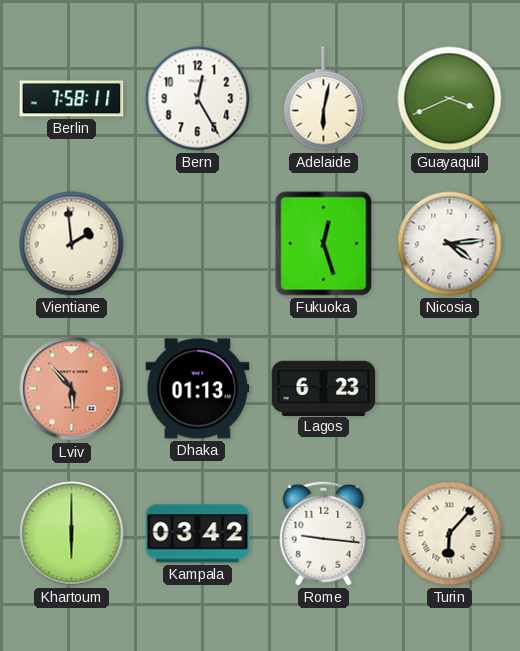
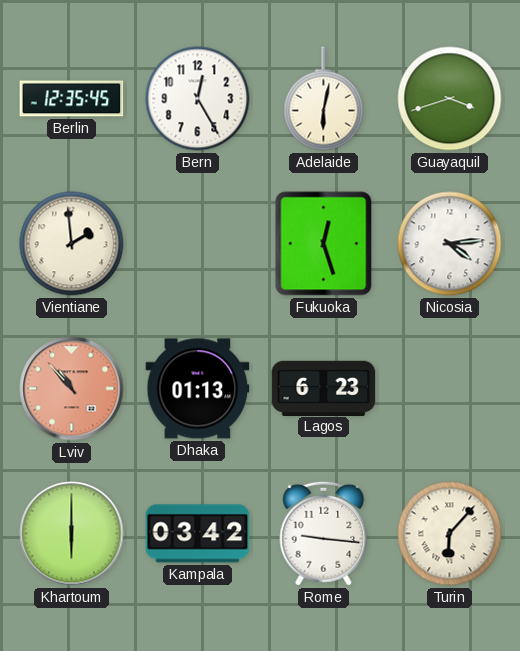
Berlin: 7:58 -> 12:35 (72, 99)
Guayaquil: 3:41 -> 3:42 (450, 99)
Lviv: 5:53 -> 10:53 (72, 389)
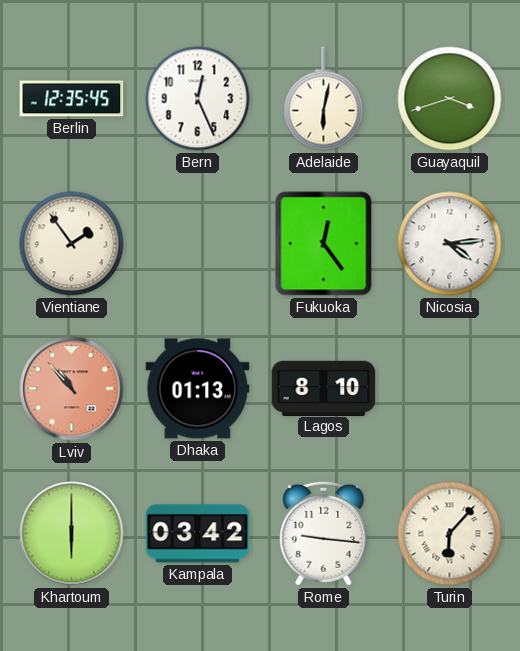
Bern: 12:25 -> 12:26 (198, 99)
Vientiane: 1:59 -> 1:54 (72, 244)
Fukuoka: 12:27 -> 12:24 (324, 244)
Lagos: 6:23 -> 8:10 (324, 388)
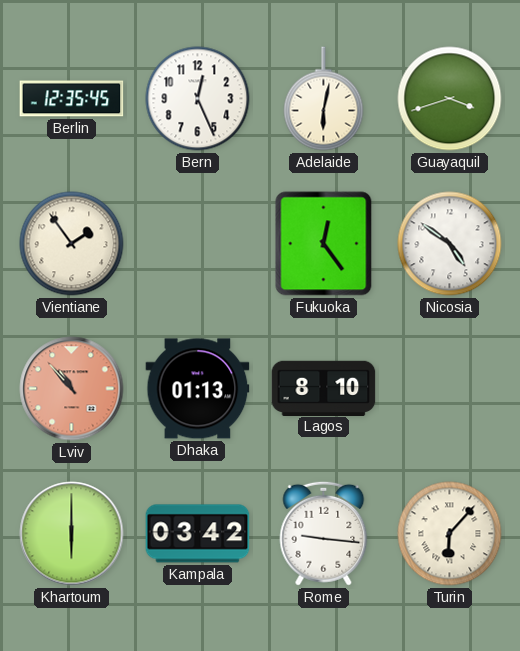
Nicosia: 4:14 -> 4:51 (450, 244)
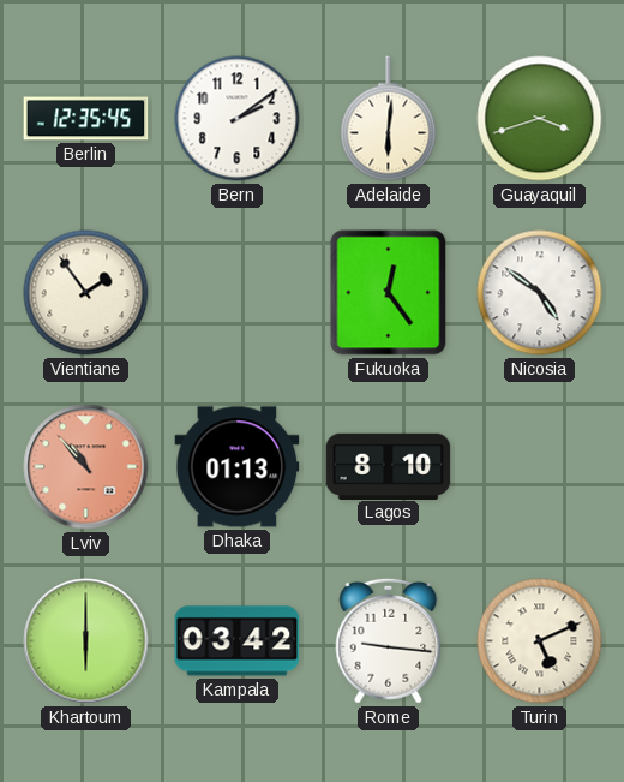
Bern: 12:26 -> 2:09 (238, 119)
Adelaide: 6:02 -> 6:01 (389, 119)
Turin: 6:07 -> 5:11 (540, 641)
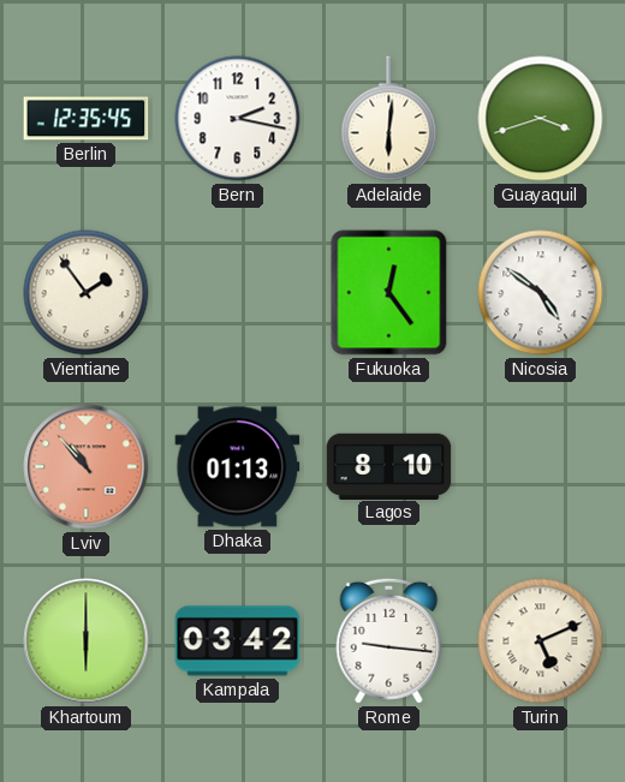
Bern: 2:09 -> 2:17 (238, 119)
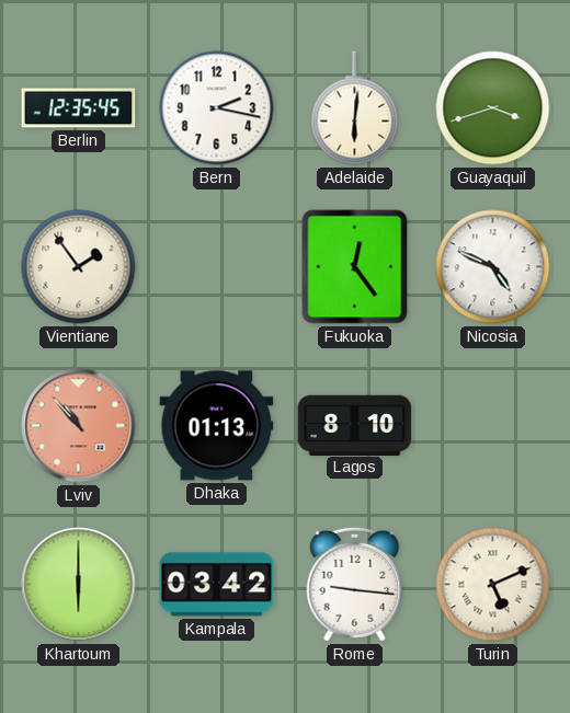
Nicosia: 4:51 -> 4:49 (493, 267)
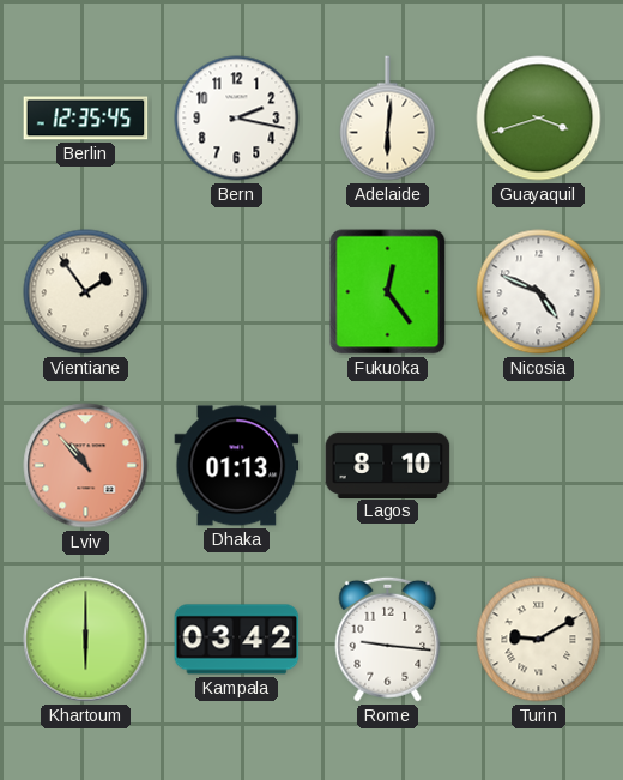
Turin: 5:11 -> 9:10 (539, 640)
